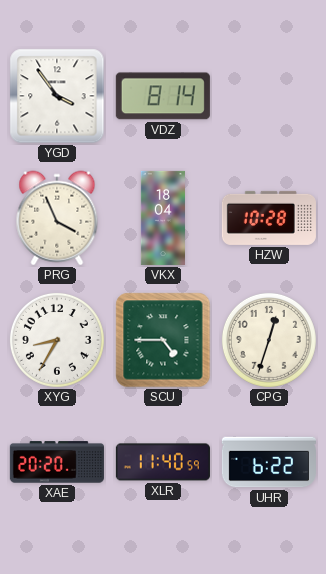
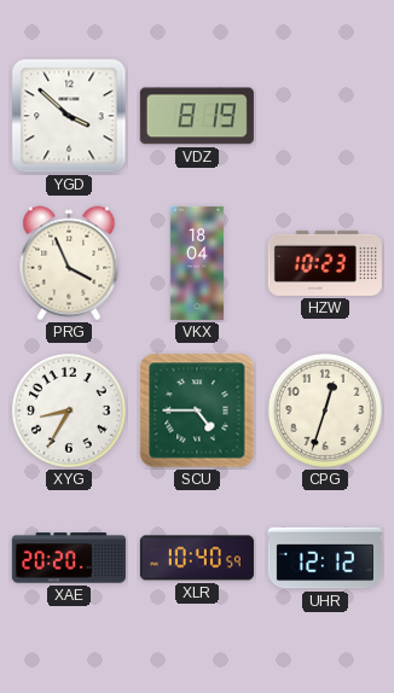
YGD: 3:54 -> 3:52 (69, 116)
VDZ: 8:14 -> 8:19 (197, 116)
HZW: 10:28 -> 10:23 (325, 263)
XLR: 11:40 -> 10:40 (197, 558)
UHR: 6:22 -> 12:12 (325, 558)
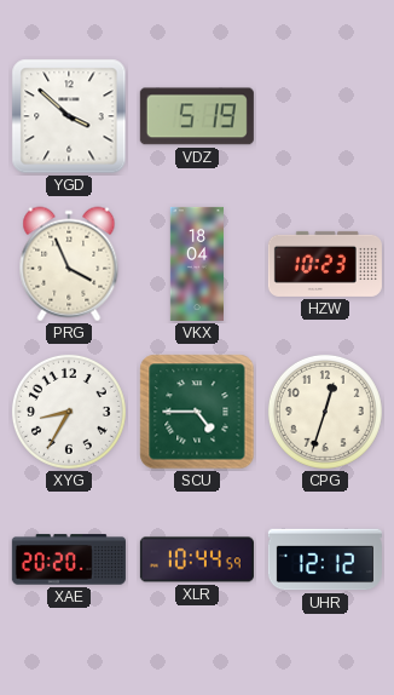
VDZ: 8:19 -> 5:19 (197, 116)
XLR: 10:40 -> 10:44 (197, 559)
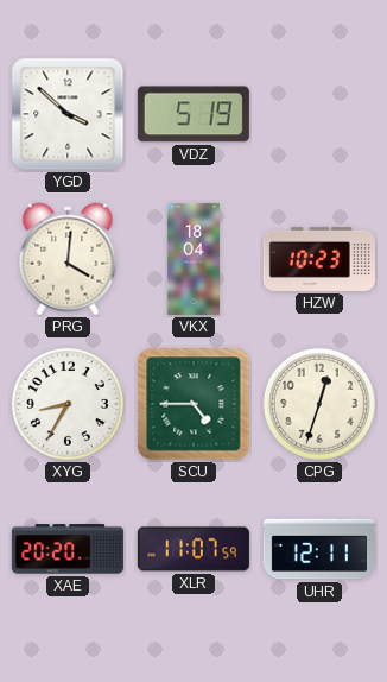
PRG: 3:56 -> 4:01 (68, 259)
XLR: 10:44 -> 11:07 (193, 549)
UHR: 12:12 -> 12:11 (319, 549)
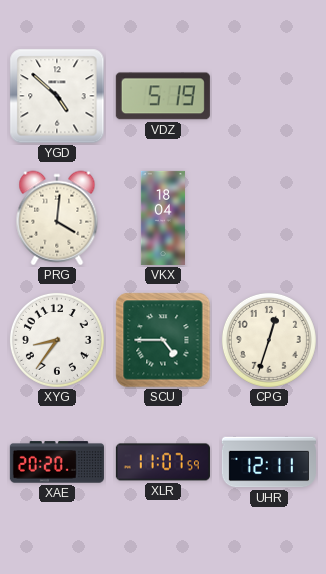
YGD: 3:52 -> 4:52 (57, 96)
HZW: 10:23 -> none (319, 259)
XYG: 8:35 -> 8:36 (57, 340)
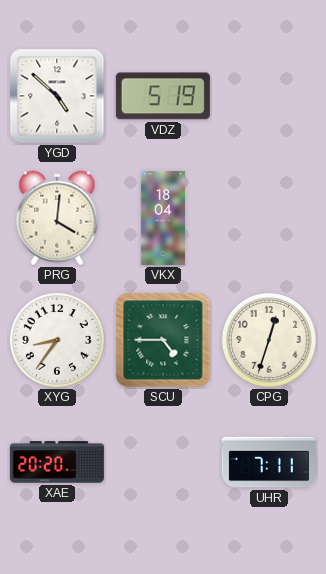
XLR: 11:07 -> none (163, 462)
UHR: 12:11 -> 7:11 (269, 462)
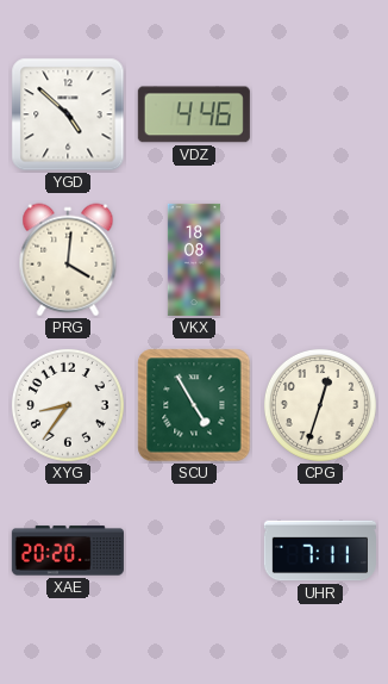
VDZ: 5:19 -> 4:46 (194, 114)
VKX: 18:04 -> 18:08 (194, 260)
SCU: 4:45 -> 4:55 (194, 405)
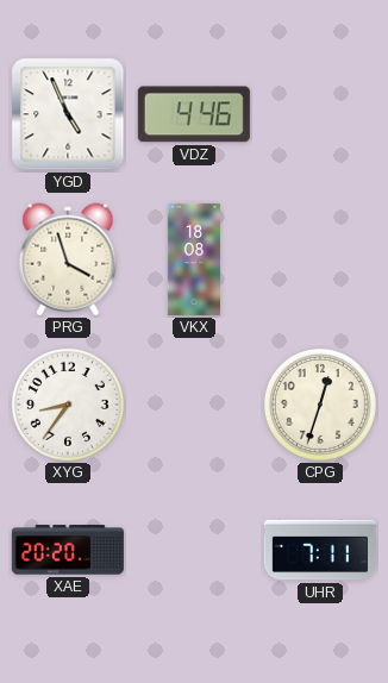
YGD: 4:52 -> 4:56 (68, 114)
PRG: 4:01 -> 3:57 (68, 259)
SCU: 4:55 -> none (194, 405)
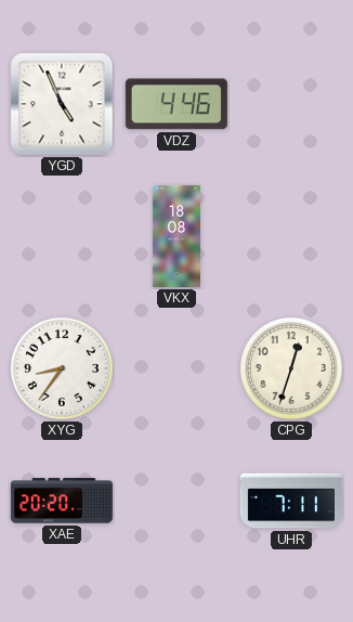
PRG: 3:57 -> none (68, 259)
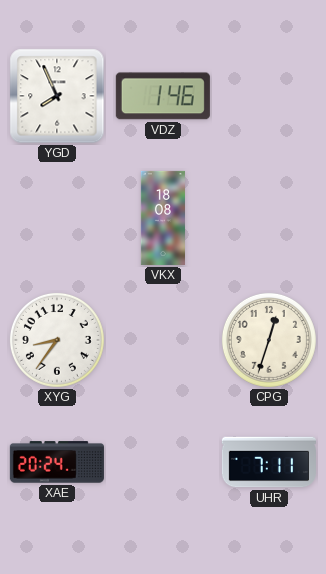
YGD: 4:56 -> 7:56 (57, 96)
VDZ: 4:46 -> 1:46 (163, 96)
XAE: 20:20 -> 20:24 (57, 462)
